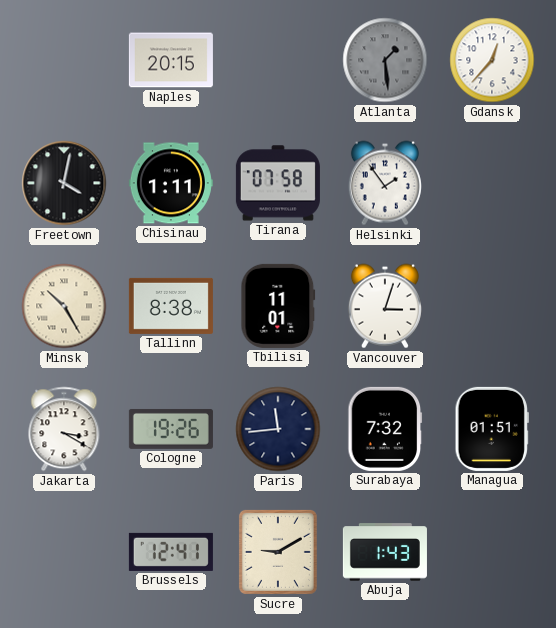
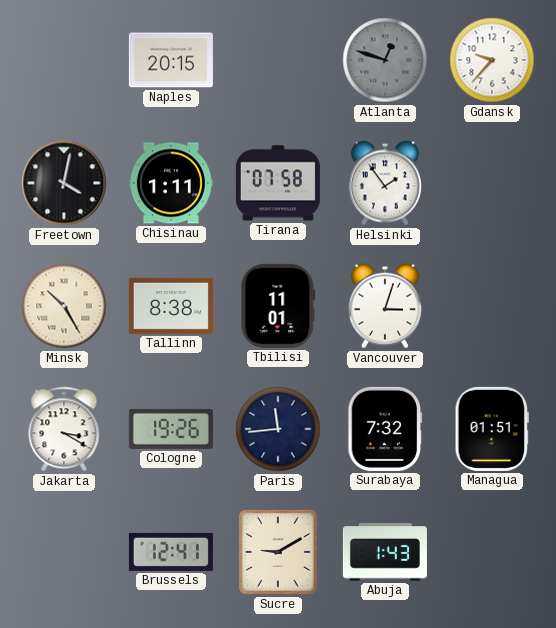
Atlanta: 1:29 -> 12:48 (385, 60)
Gdansk: 12:37 -> 9:37 (492, 60)
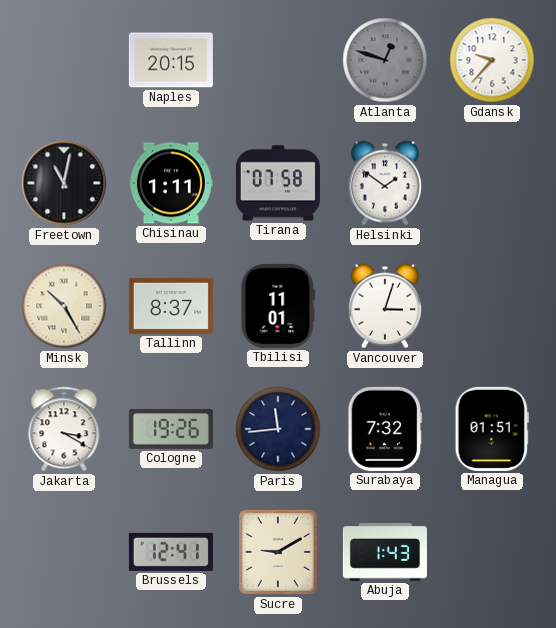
Freetown: 4:02 -> 11:02 (64, 183)
Helsinki: 1:54 -> 1:51 (385, 183)
Tallinn: 8:38 -> 8:37 (171, 306)
